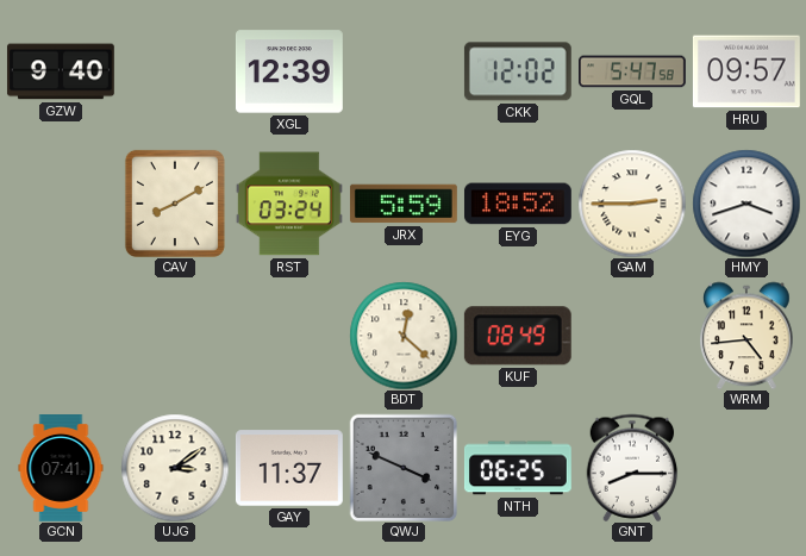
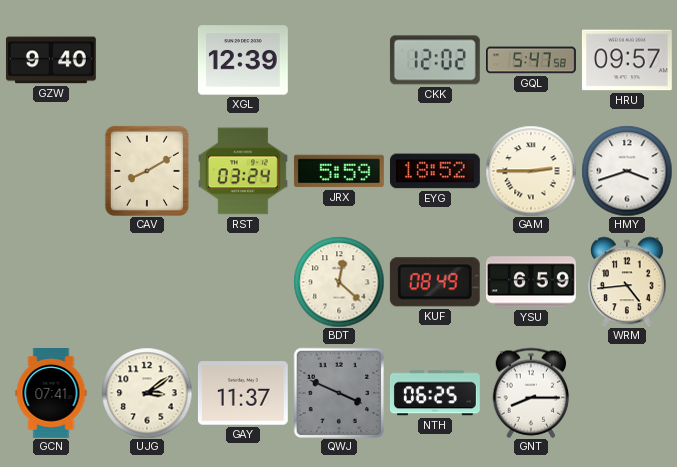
YSU: none -> 6:59 (531, 282)
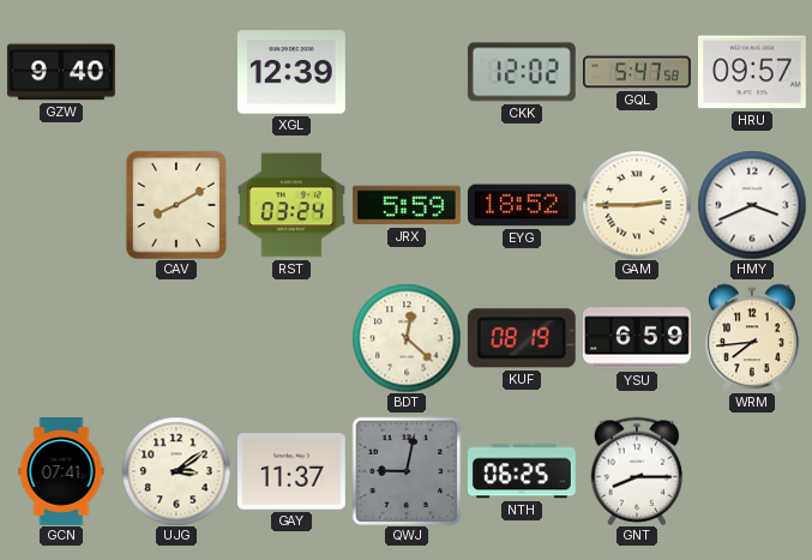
HMY: 3:42 -> 3:41 (752, 205)
KUF: 08:49 -> 08:19 (522, 338)
WRM: 4:44 -> 7:44 (753, 338)
QWJ: 3:49 -> 9:02 (407, 471)
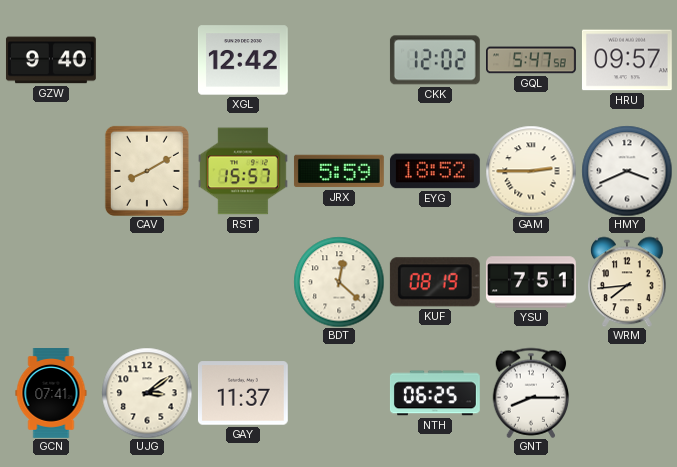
XGL: 12:39 -> 12:42 (243, 60)
RST: 03:24 -> 15:57 (243, 171)
YSU: 6:59 -> 7:51 (531, 282)
QWJ: 9:02 -> none (407, 471)
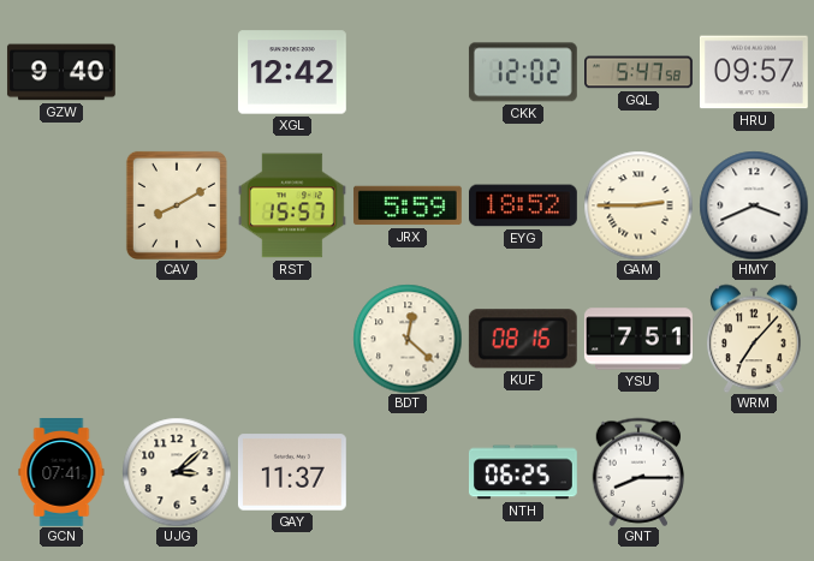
KUF: 08:19 -> 08:16 (523, 339)
WRM: 7:44 -> 7:07 (755, 339)
UJG: 3:09 -> 3:08 (177, 472)
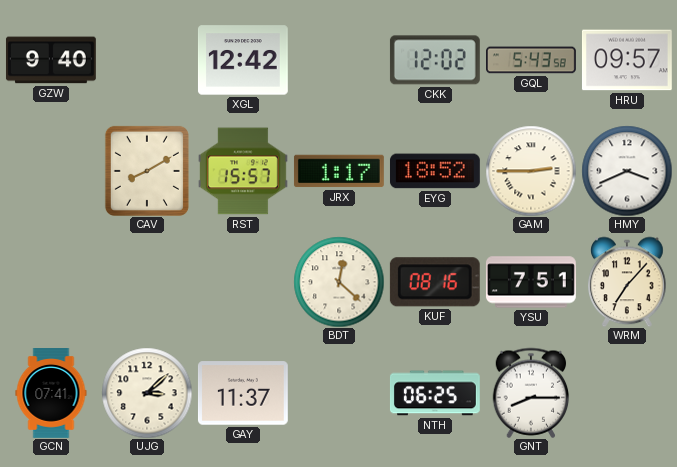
GQL: 5:47 -> 5:43 (532, 60)
JRX: 5:59 -> 1:17 (339, 171)
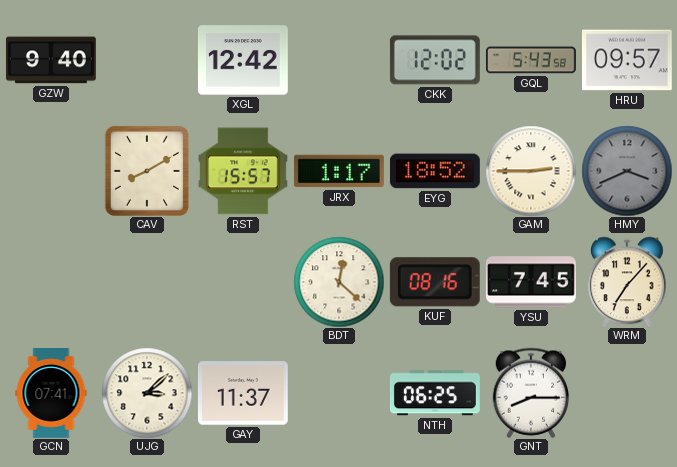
HMY dial: white -> grey (627, 171)
YSU: 7:51 -> 7:45 (531, 282)
